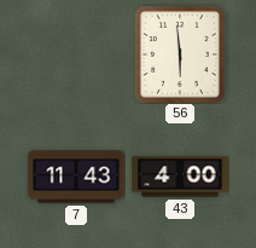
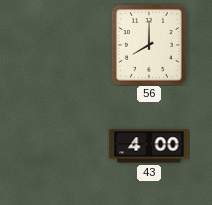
56: 5:59 -> 8:00 (149, 45)
7: 11:43 -> none (76, 177)
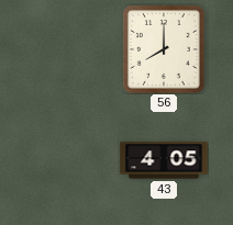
43: 4:00 -> 4:05 (164, 160)
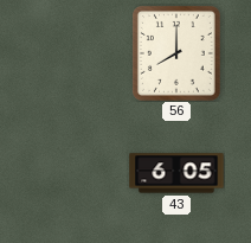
43: 4:05 -> 6:05 (176, 173)
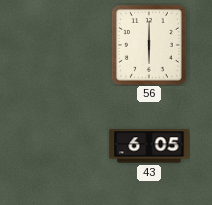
56: 8:00 -> 6:00 (149, 45)
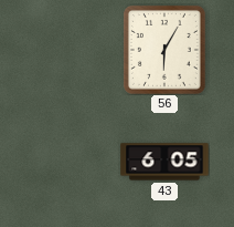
56: 6:00 -> 6:05 (164, 50)
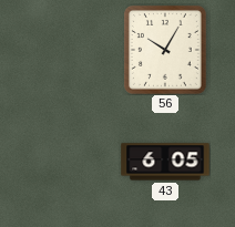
56: 6:05 -> 10:05 (165, 50)
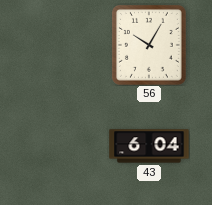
43: 6:05 -> 6:04 (149, 146)
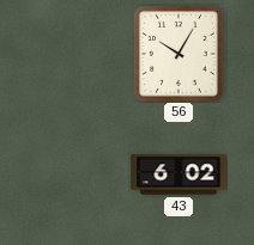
43: 6:04 -> 6:02 (179, 174)
